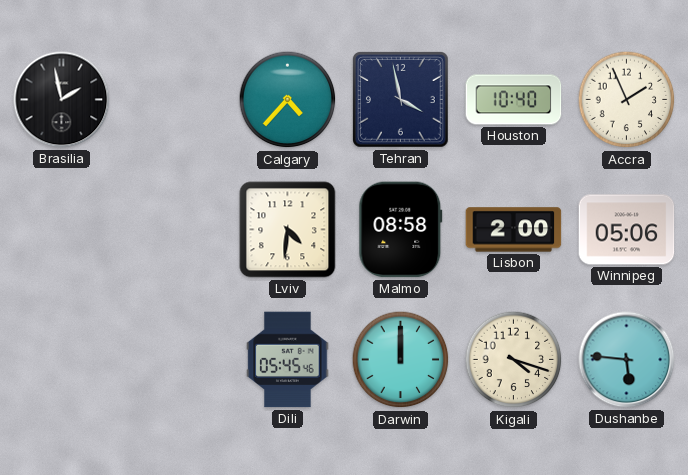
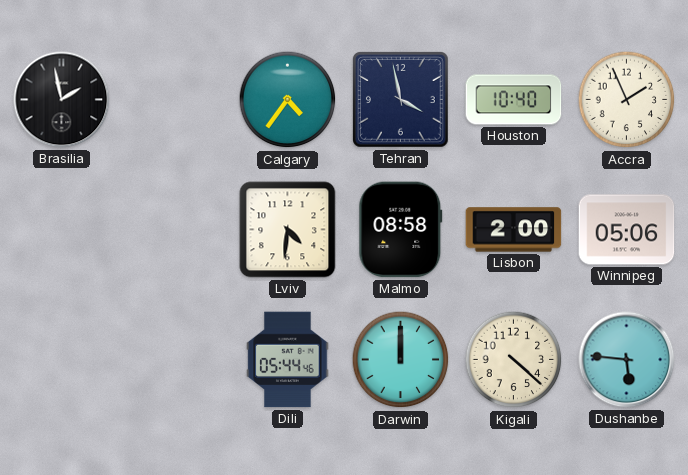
Calgary: 4:37 -> 4:36 (288, 100)
Dili: 05:45 -> 05:44 (288, 360)
Kigali: 4:18 -> 4:22 (514, 360)
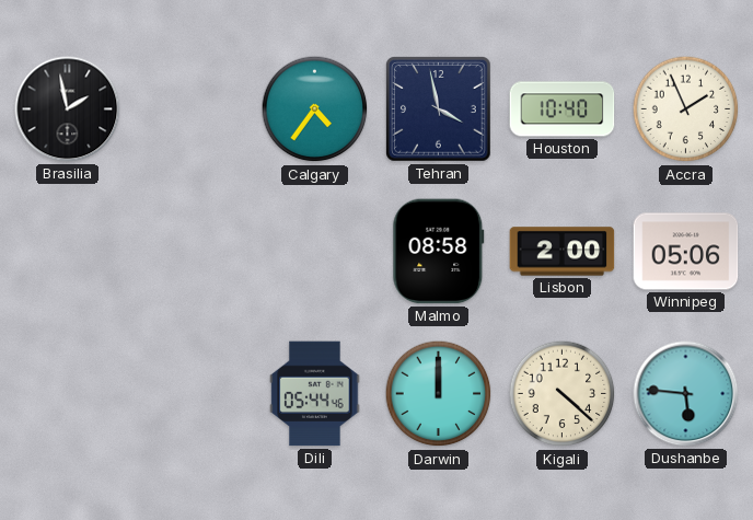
Lviv: 4:31 -> none (288, 230)
